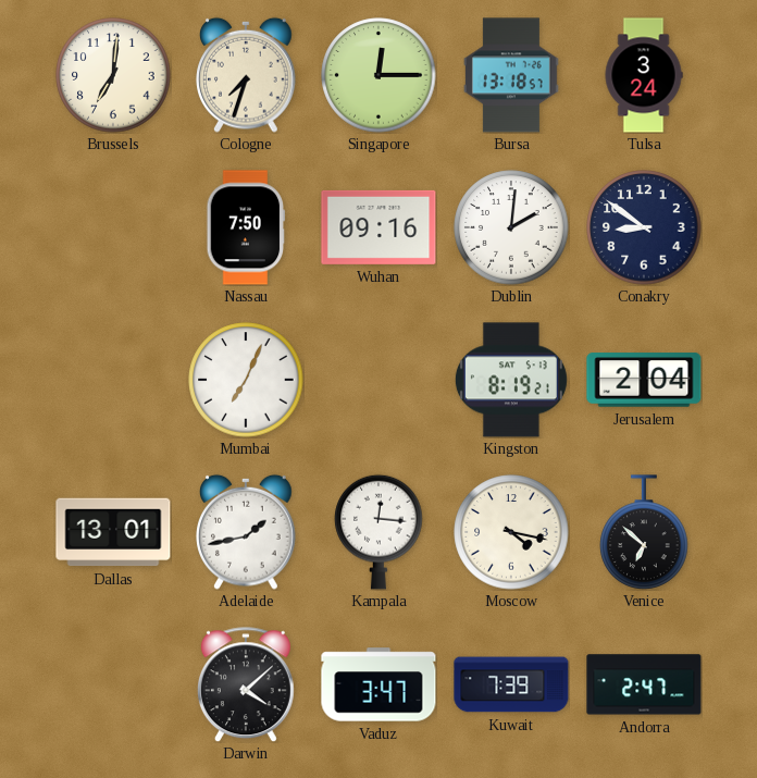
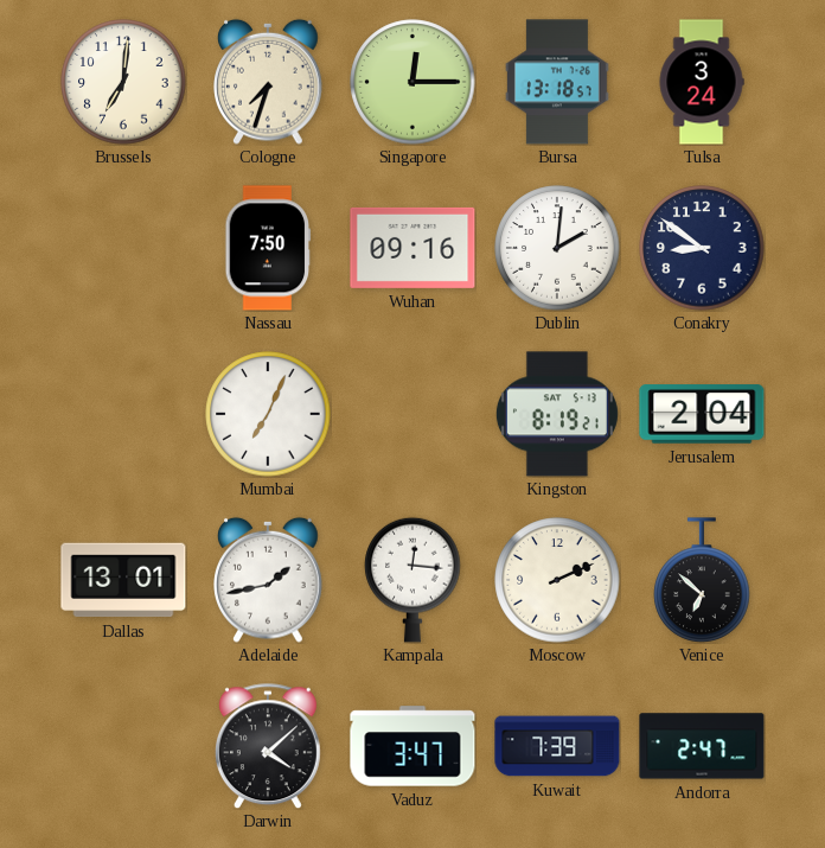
Moscow: 4:17 -> 2:11 (557, 580)
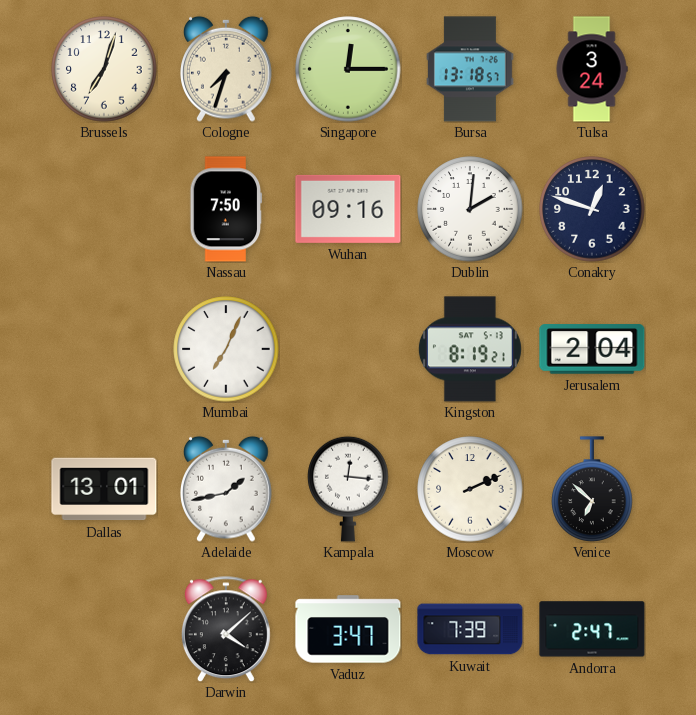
Brussels: 7:01 -> 7:03 (104, 69)
Conakry: 8:51 -> 12:48 (592, 209)
